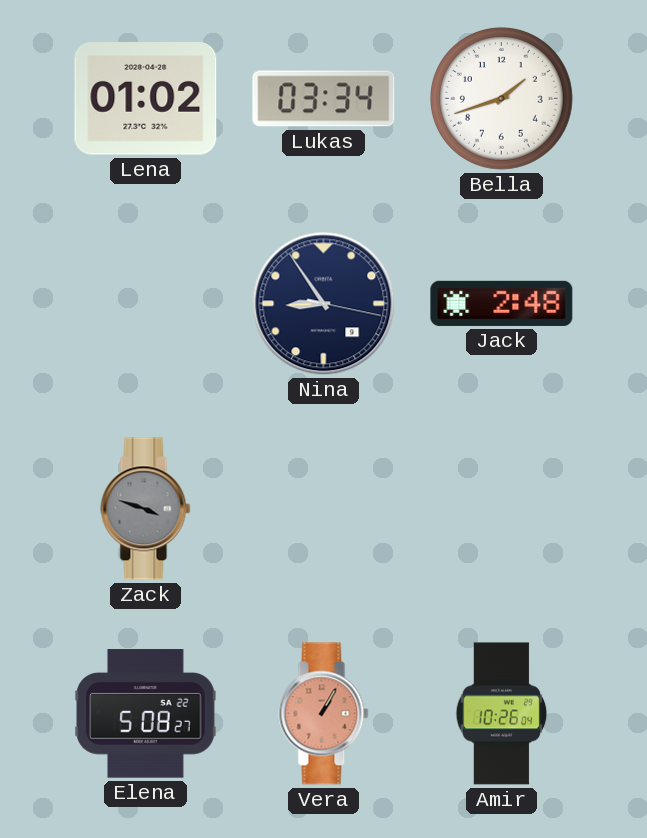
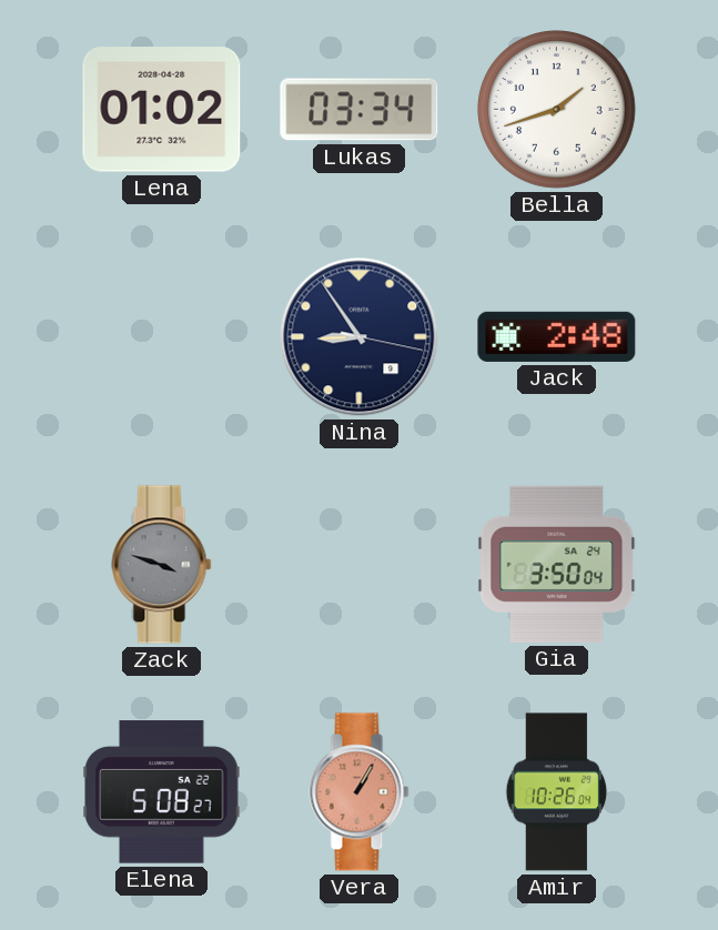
Gia: none -> 3:50 (557, 564)
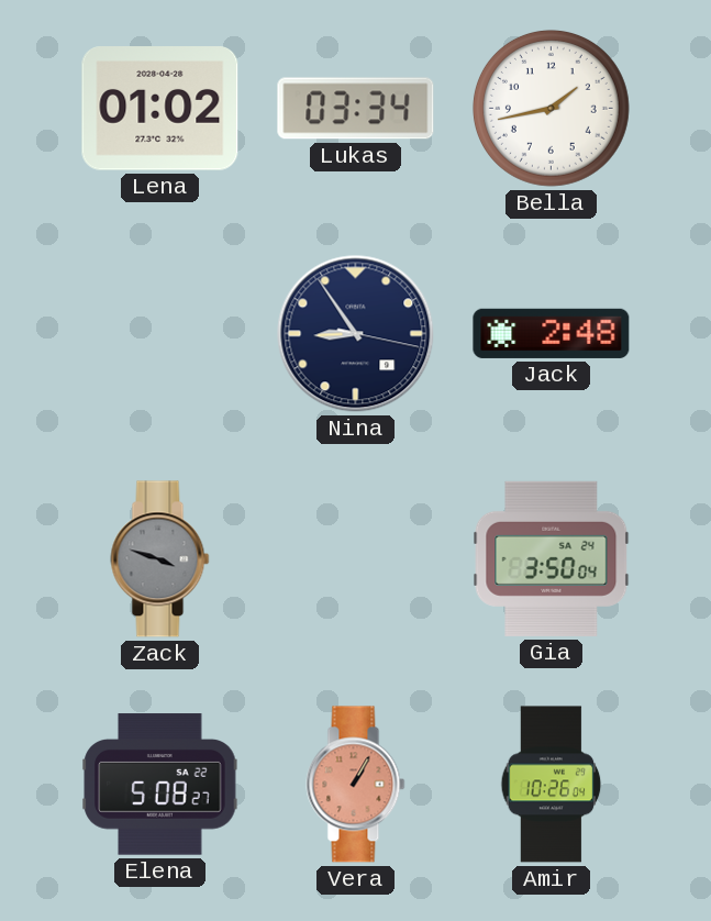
Bella: 1:42 -> 1:43 (551, 108)
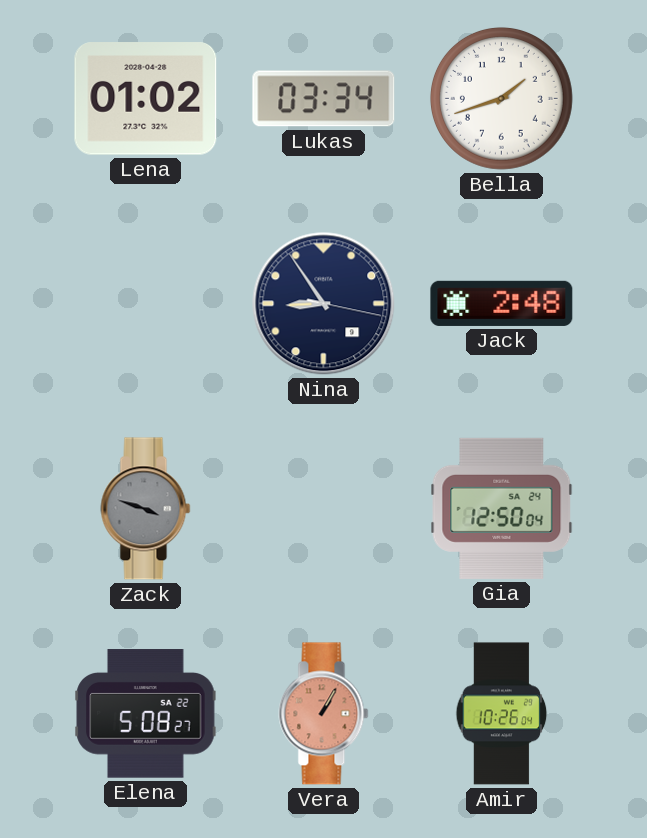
Bella: 1:43 -> 1:42 (501, 98)
Gia: 3:50 -> 12:50 (502, 508)
